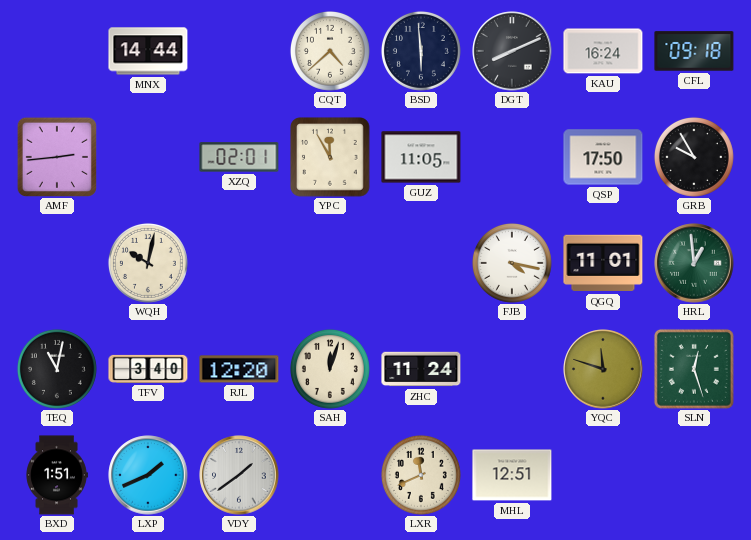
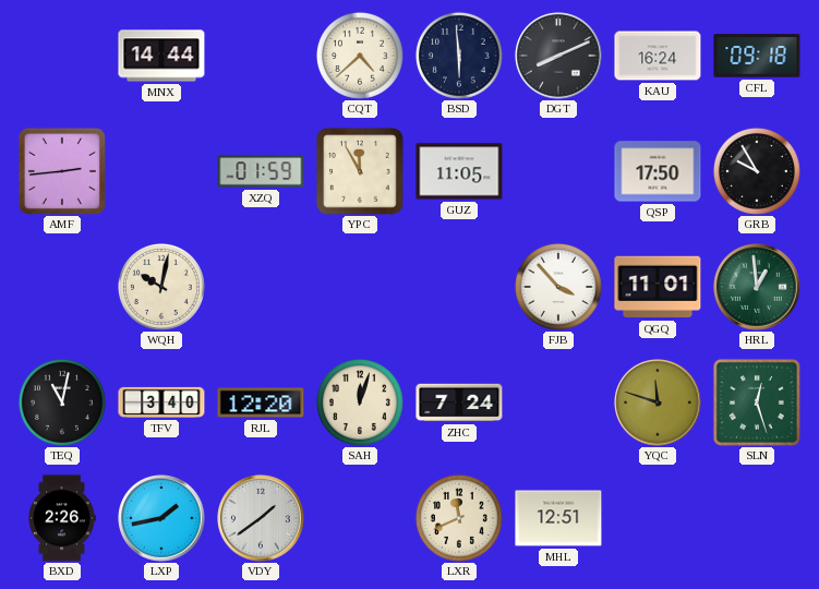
XZQ: 02:01 -> 01:59 (261, 171)
FJB: 4:17 -> 3:53 (558, 287)
ZHC: 11:24 -> 7:24 (459, 402)
BXD: 1:51 -> 2:26 (62, 518)
LXP: 1:41 -> 1:43 (161, 518)
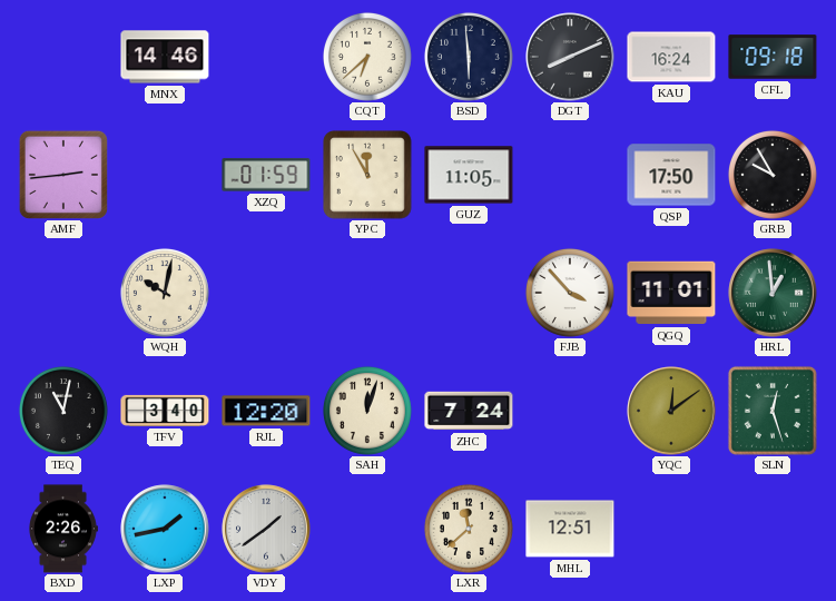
MNX: 14:44 -> 14:46 (165, 57)
CQT: 4:38 -> 6:38 (367, 57)
YQC: 11:48 -> 12:09 (671, 411)
LXR: 11:41 -> 11:38 (469, 529)
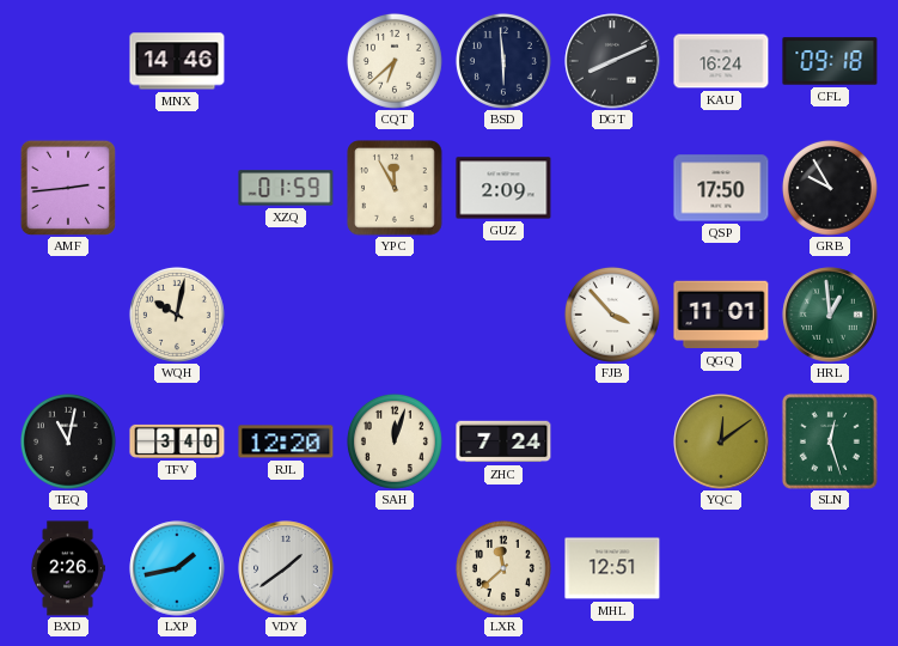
GUZ: 11:05 -> 2:09 (503, 188)
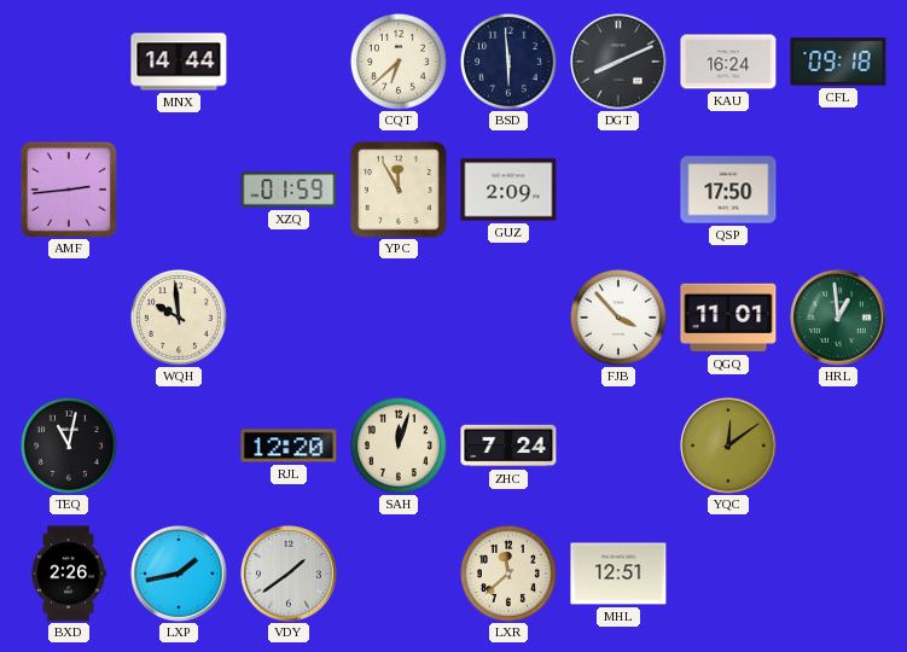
MNX: 14:46 -> 14:44 (179, 62)
GRB: 9:55 -> none (830, 188)
WQH: 10:02 -> 9:59 (179, 318)
TFV: 3:40 -> none (177, 441)
SLN: 12:27 -> none (830, 441)
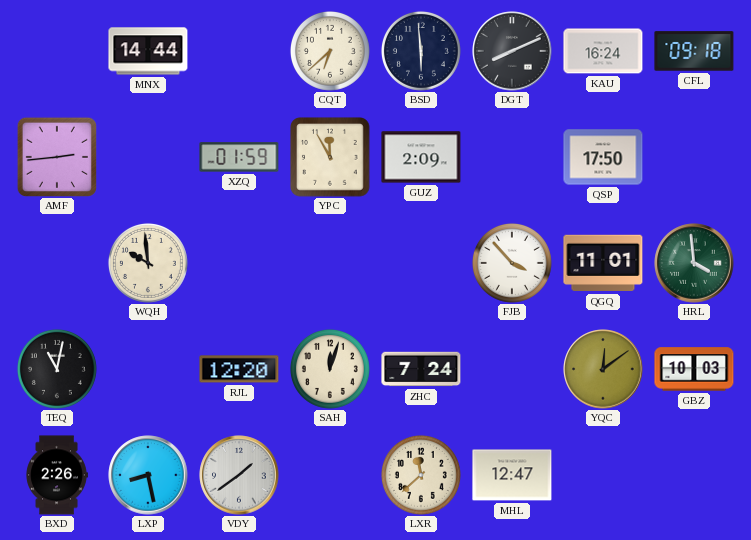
HRL: 12:59 -> 3:59 (694, 263)
GBZ: none -> 10:03 (694, 369)
LXP: 1:43 -> 8:28 (148, 475)
MHL: 12:51 -> 12:47 (512, 475)
